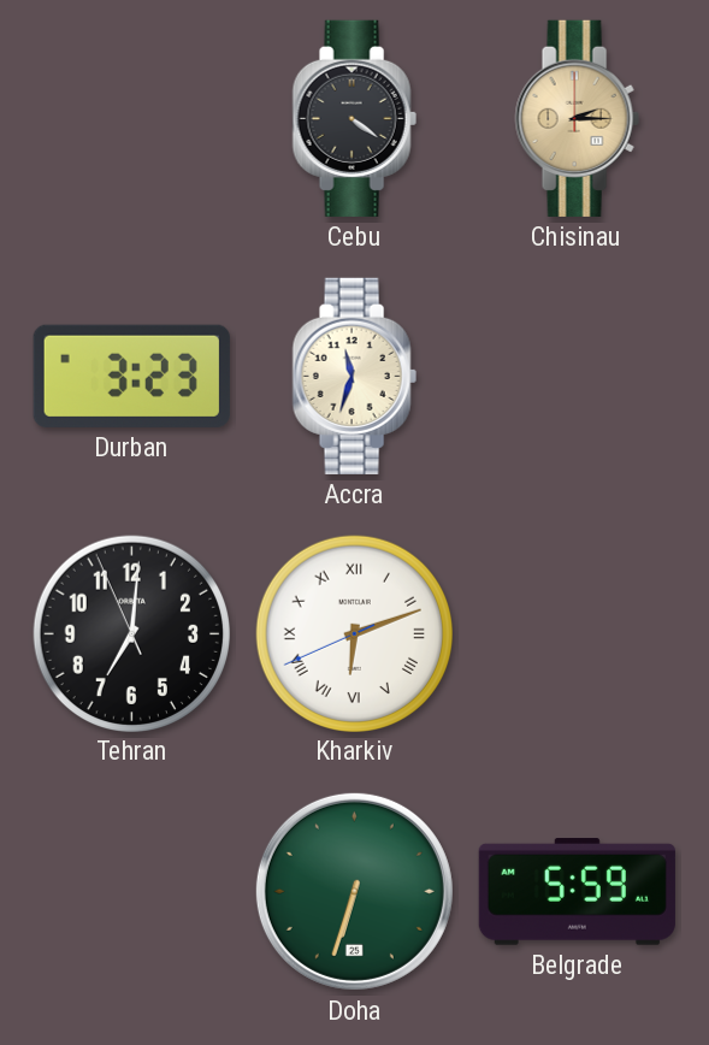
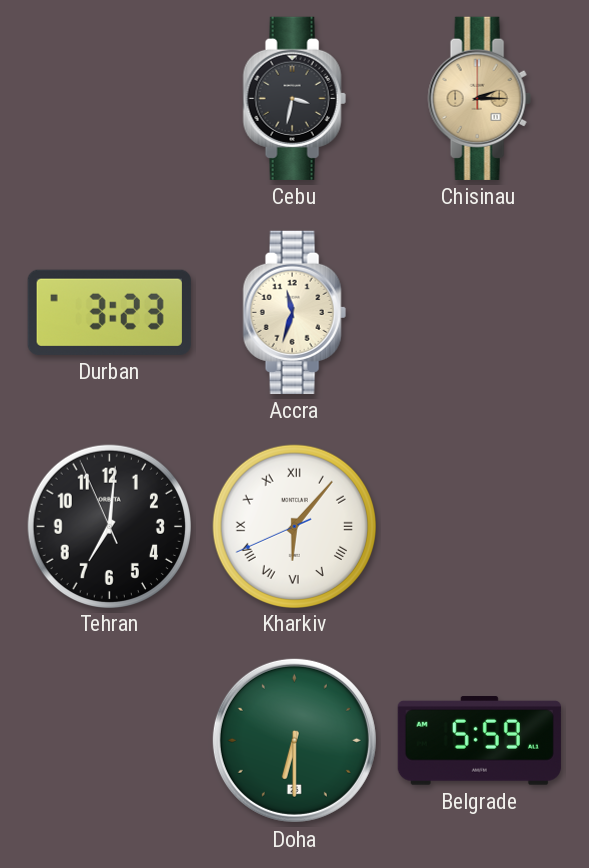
Cebu: 4:21 -> 3:32 (294, 98)
Kharkiv: 6:11 -> 6:06 (294, 526)
Doha: 6:33 -> 6:30 (294, 740)
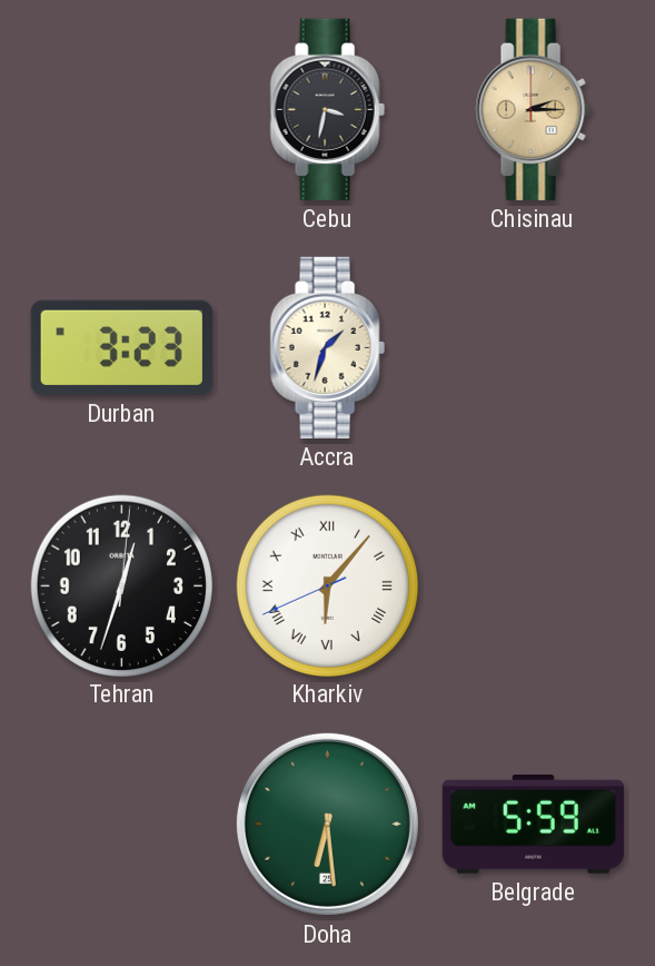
Accra: 11:33 -> 1:33 (327, 347)
Tehran: 7:00 -> 12:33 (121, 585)
Doha: 6:30 -> 6:29 (327, 824)
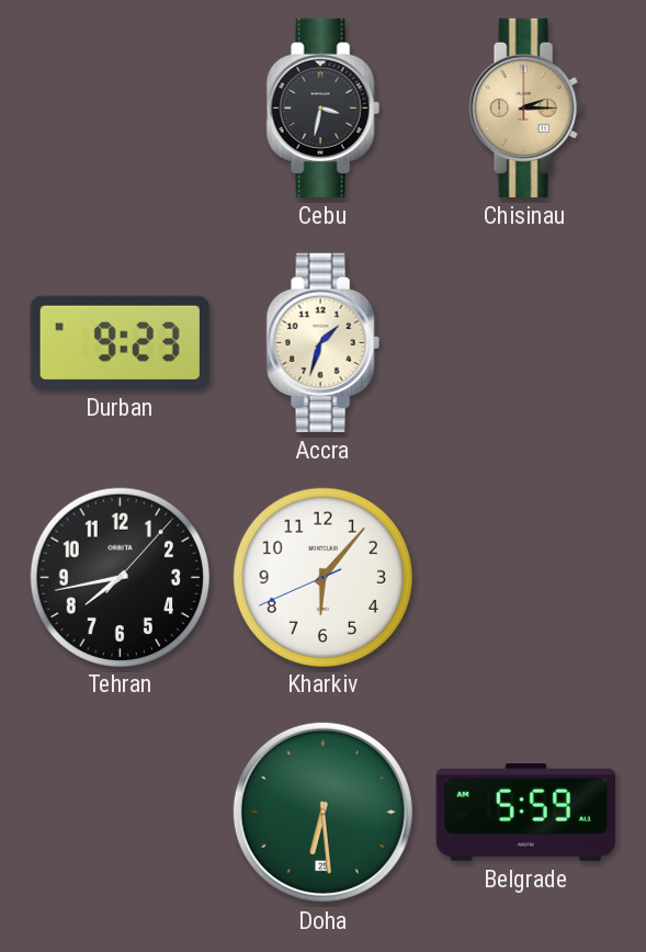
Durban: 3:23 -> 9:23 (120, 342)
Tehran: 12:33 -> 7:43 (120, 577)
Kharkiv numerals: Roman -> Arabic (322, 577)
